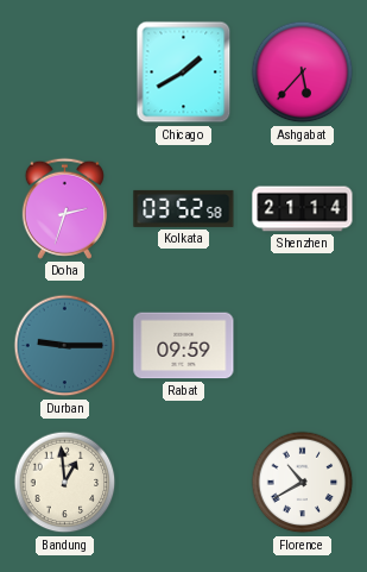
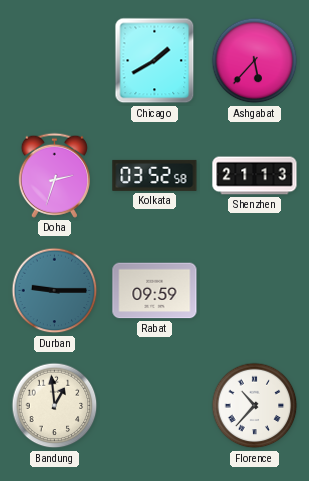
Shenzhen: 21:14 -> 21:13 (255, 176)
Florence: 10:40 -> 10:37 (255, 406)
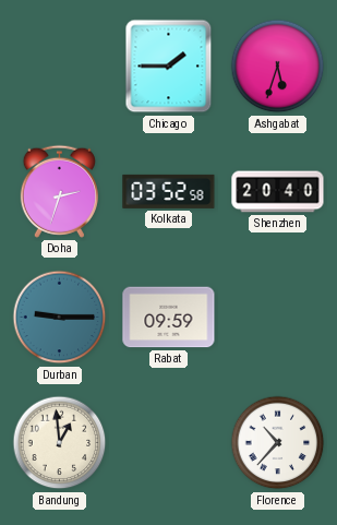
Chicago: 1:40 -> 1:45 (169, 67)
Ashgabat: 5:37 -> 5:33 (278, 67)
Shenzhen: 21:13 -> 20:40 (278, 192)
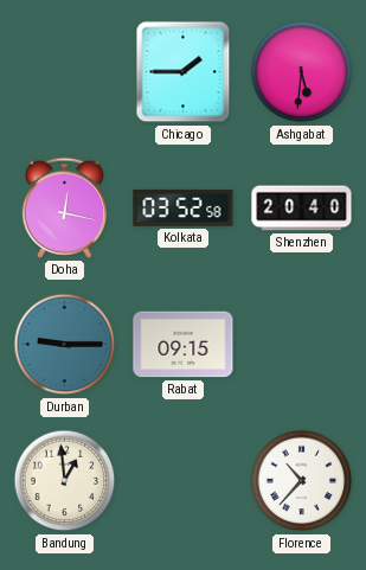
Ashgabat: 5:33 -> 5:31 (302, 72)
Doha: 2:33 -> 12:17 (64, 207)
Rabat: 09:59 -> 09:15 (184, 345)
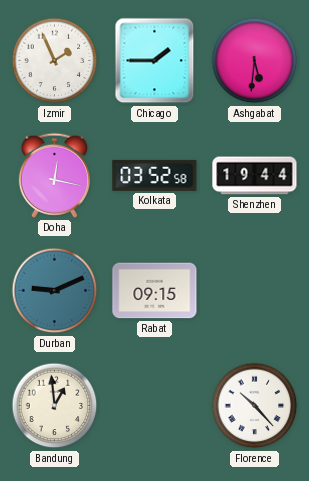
Izmir: none -> 1:56 (55, 61)
Shenzhen: 20:40 -> 19:44 (255, 176)
Durban: 9:15 -> 9:11 (55, 291)
Florence: 10:37 -> 10:23 (255, 406)
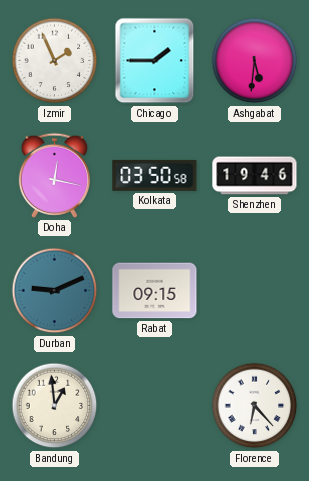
Kolkata: 03:52 -> 03:50 (155, 175)
Shenzhen: 19:44 -> 19:46 (255, 176)
Florence: 10:23 -> 6:23 (255, 406)
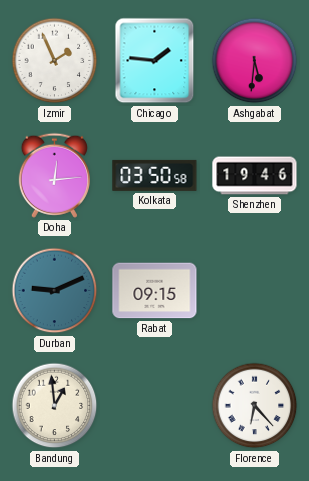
Chicago: 1:45 -> 1:46 (155, 61)
Doha: 12:17 -> 12:14 (54, 175)
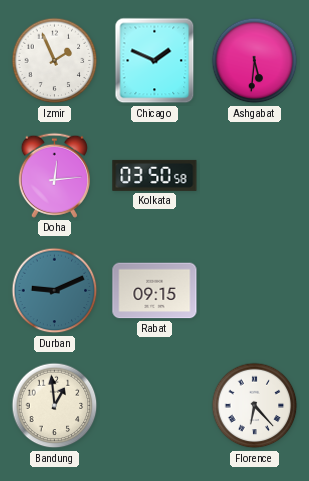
Chicago: 1:46 -> 1:49 (155, 61)
Shenzhen: 19:46 -> none (255, 176)
